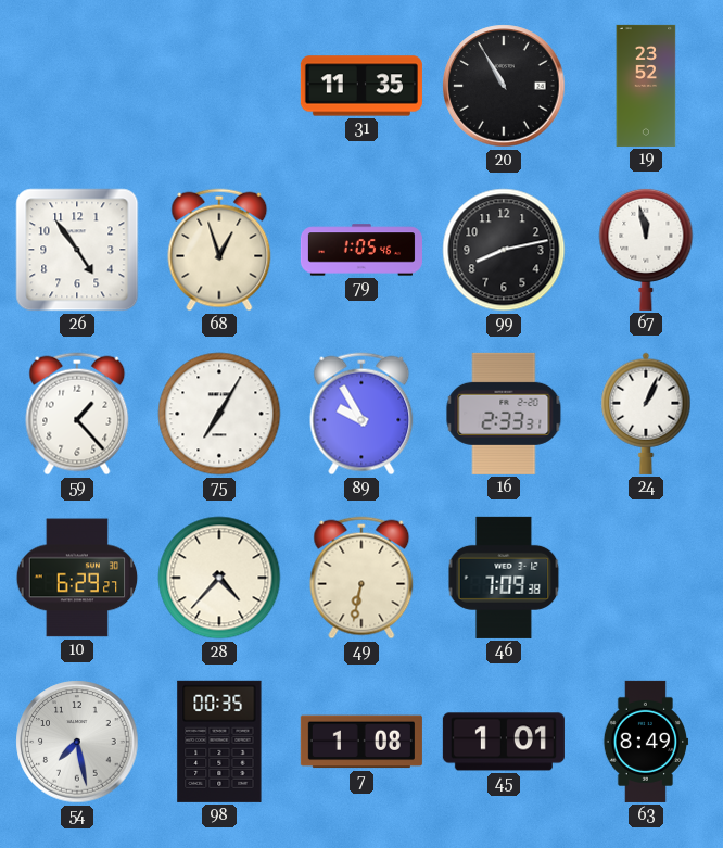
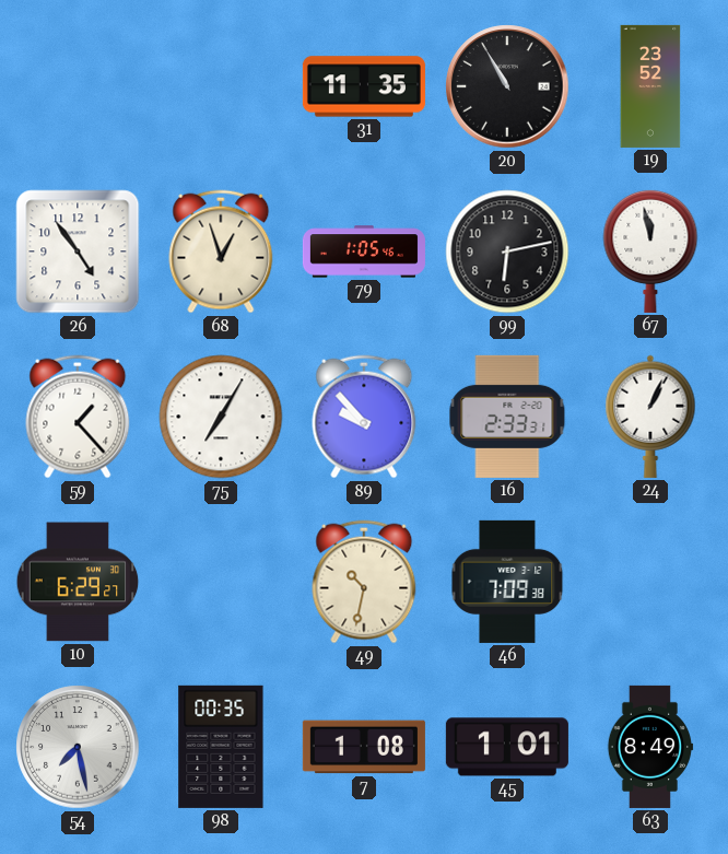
99: 8:13 -> 6:13 (507, 251)
89: 9:55 -> 9:53 (364, 417)
28: 4:37 -> none (219, 578)
49: 6:32 -> 10:32 (364, 582)
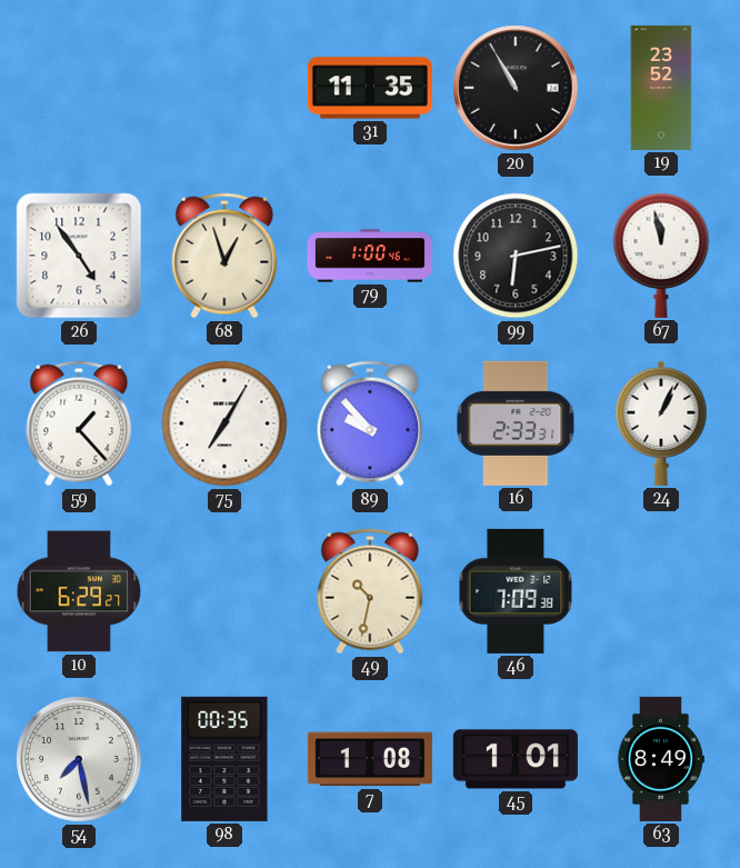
79: 1:05 -> 1:00 (370, 256)
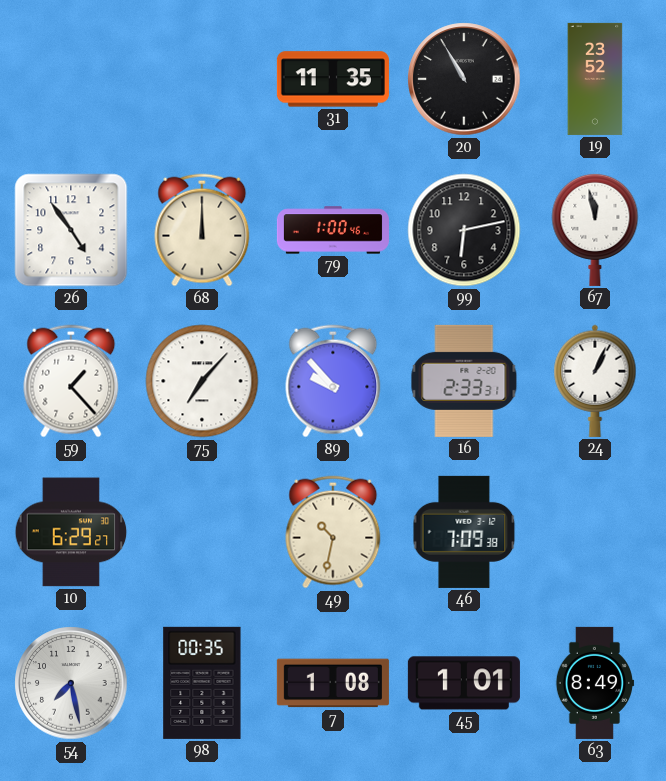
68: 12:57 -> 12:00 (202, 230)
75: 7:05 -> 7:07 (202, 381)
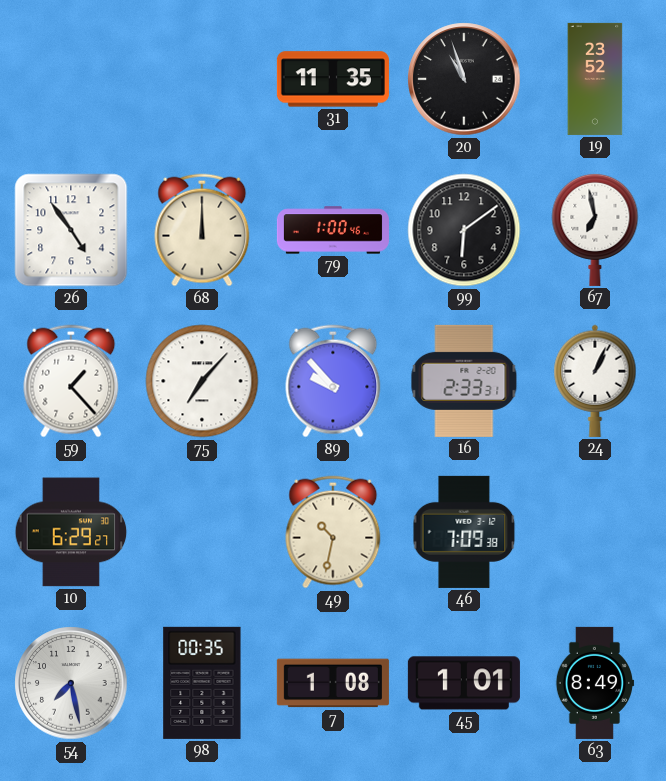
20: 10:55 -> 10:57 (464, 79)
99: 6:13 -> 6:09 (464, 230)
67: 11:58 -> 6:58 (595, 229)
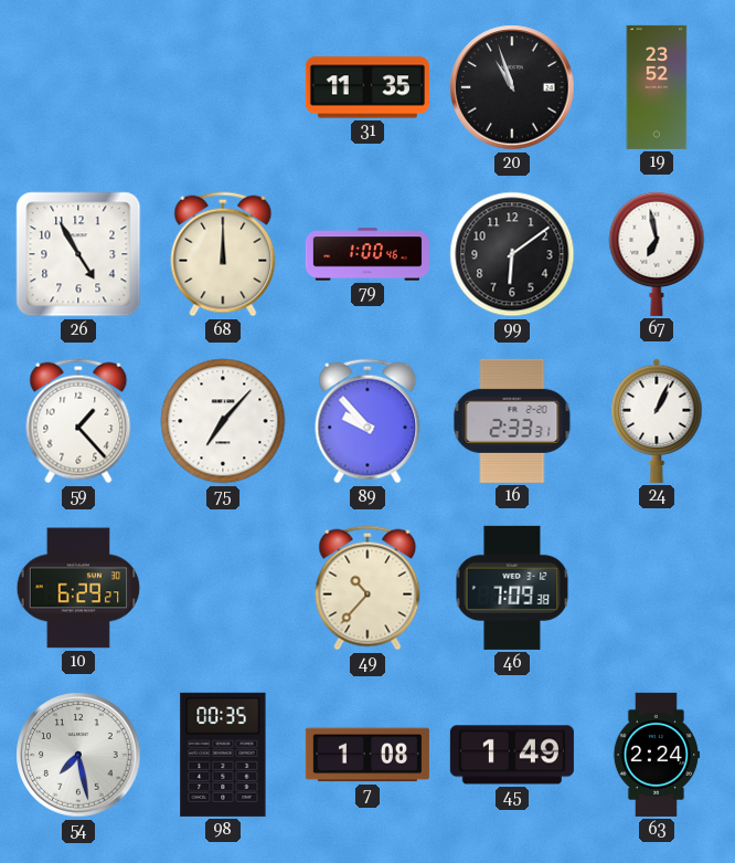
26: 4:54 -> 4:55 (78, 254)
49: 10:32 -> 10:37 (367, 588)
45: 1:01 -> 1:49 (512, 755)
63: 8:49 -> 2:24 (657, 755)
